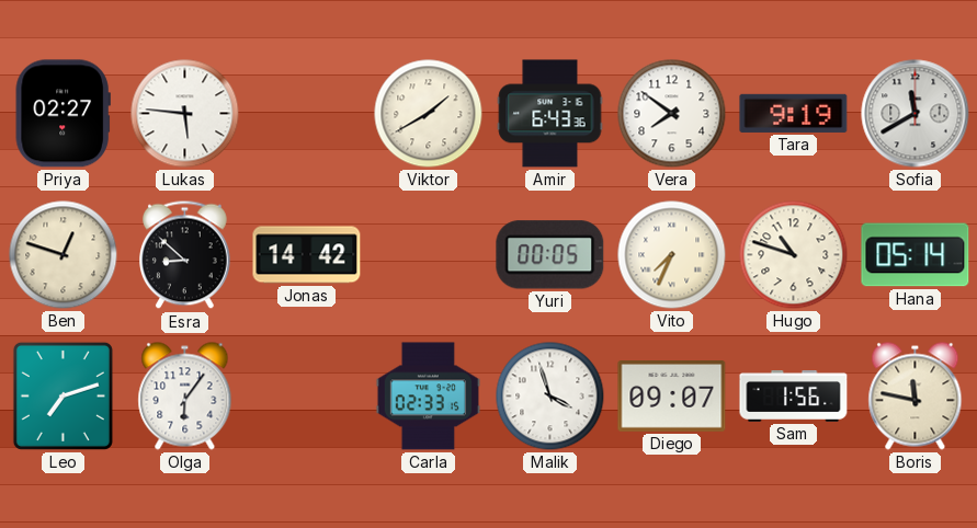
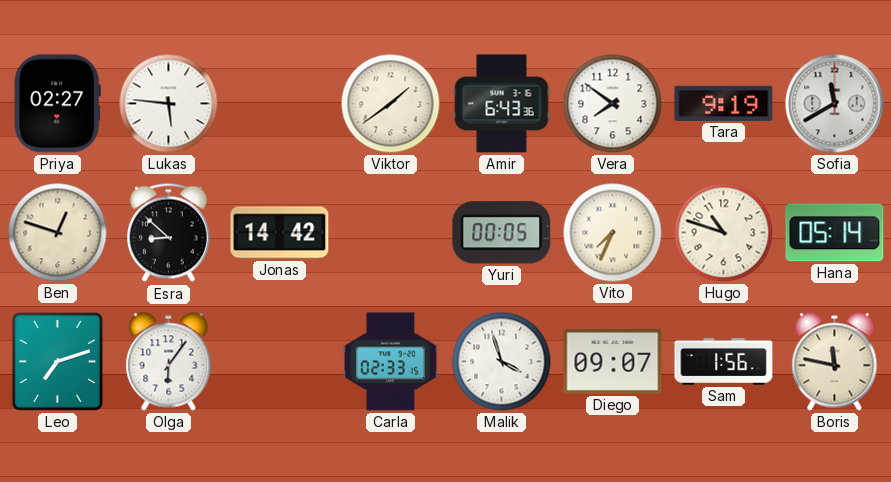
Viktor: 1:40 -> 1:39 (391, 104)
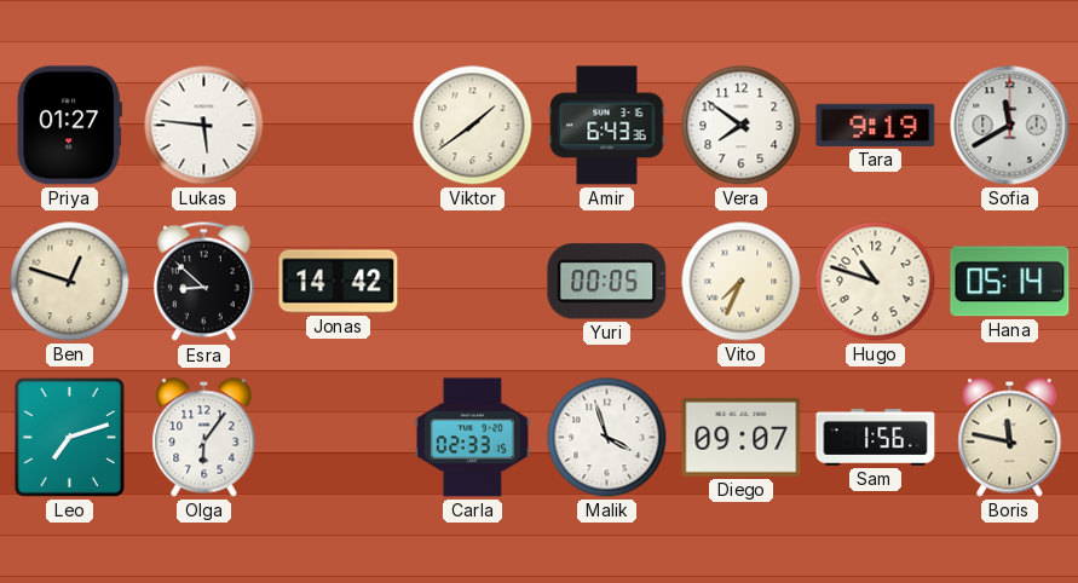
Priya: 02:27 -> 01:27 (69, 126)
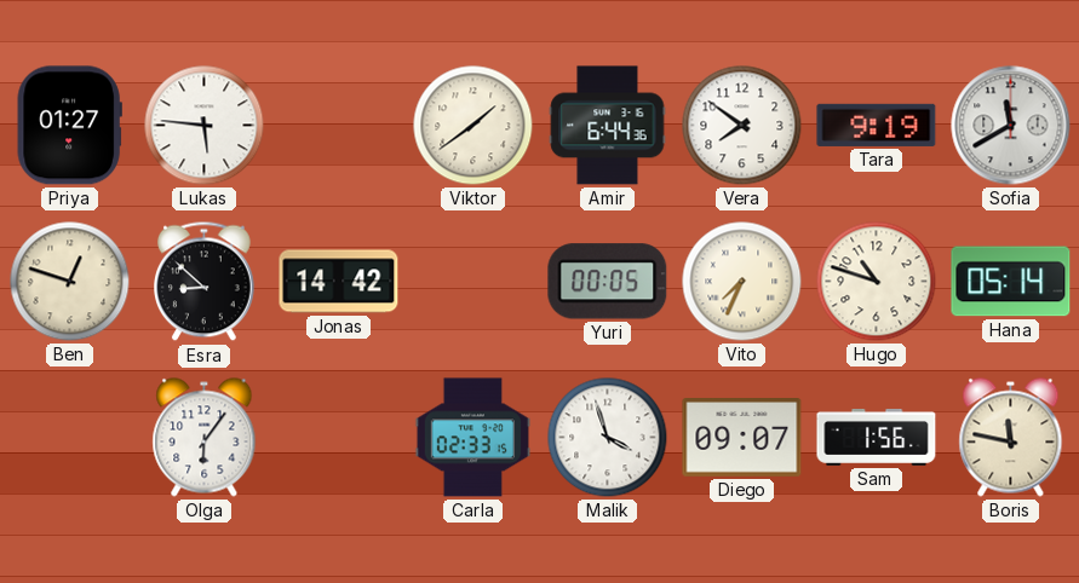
Amir: 6:43 -> 6:44 (608, 126)
Leo: 7:12 -> none (69, 437)
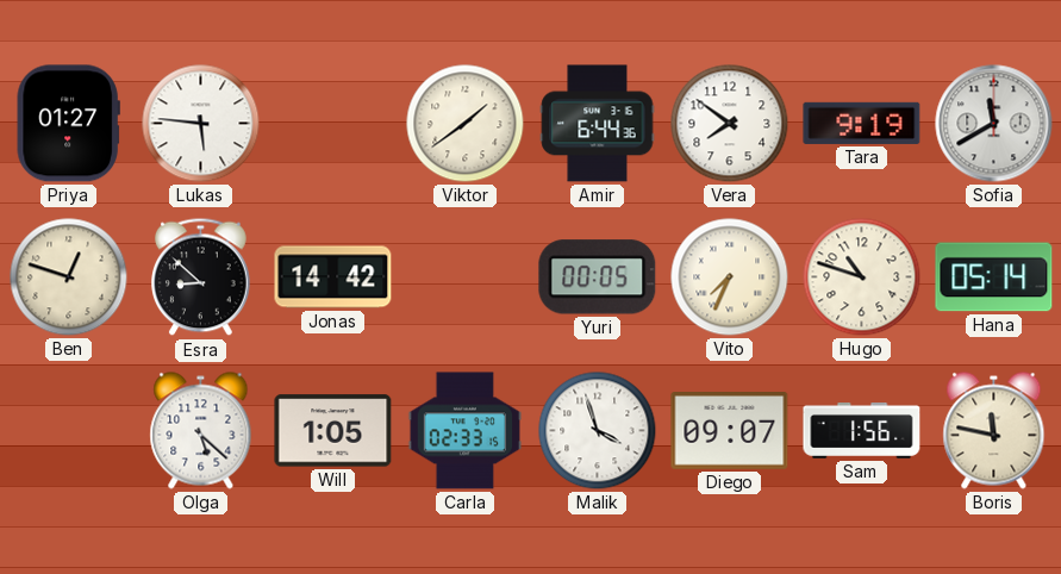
Olga: 6:06 -> 5:22 (201, 431)
Will: none -> 1:05 (333, 431)
